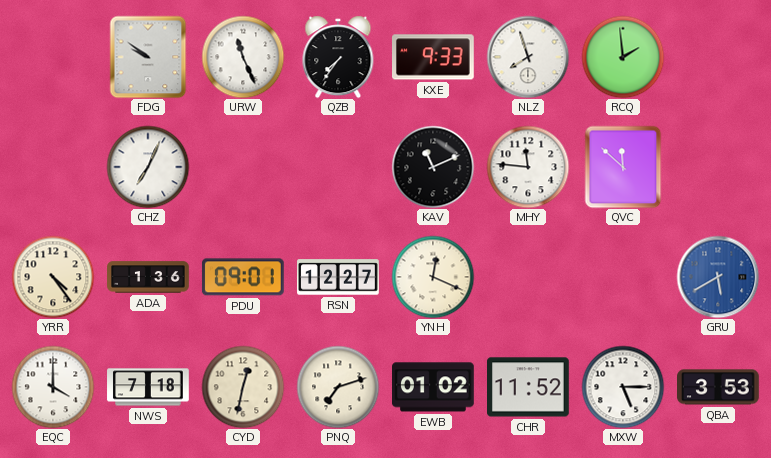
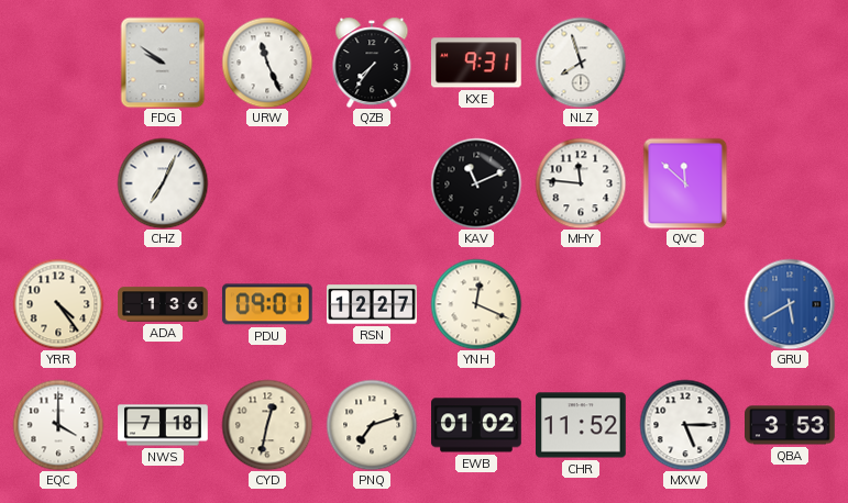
KXE: 9:33 -> 9:31 (477, 63)
RCQ: 1:59 -> none (623, 57)
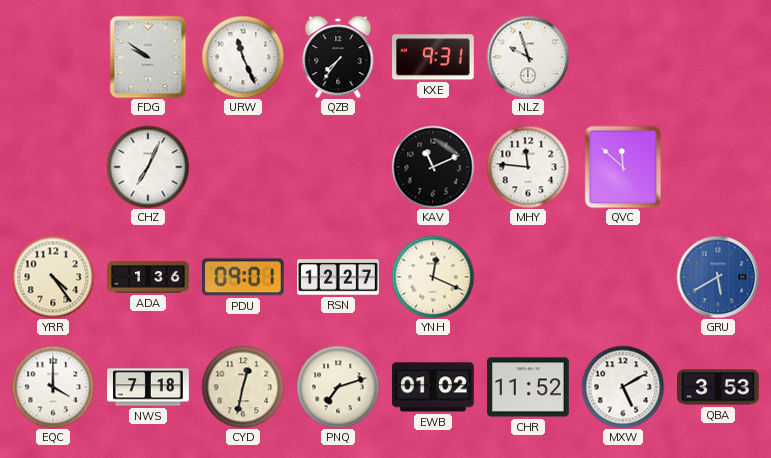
NLZ: 7:57 -> 9:57 (528, 57)
MXW: 5:15 -> 5:10 (623, 387)
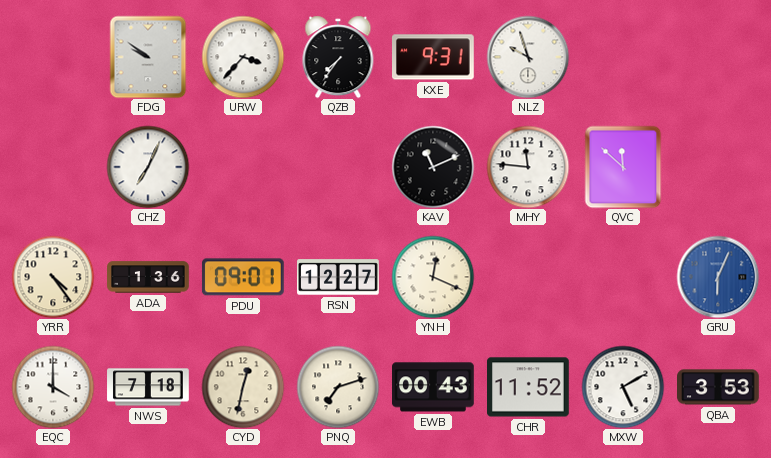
URW: 11:26 -> 3:37 (243, 57)
GRU: 5:40 -> 6:04 (718, 277)
EWB: 01:02 -> 00:43 (434, 387)
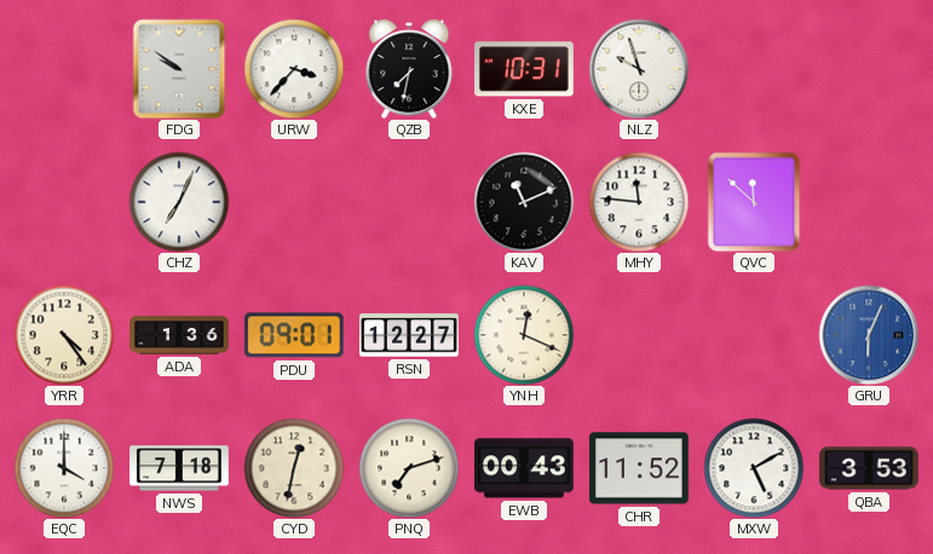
QZB: 7:36 -> 7:32 (409, 69)
KXE: 9:31 -> 10:31 (525, 69)
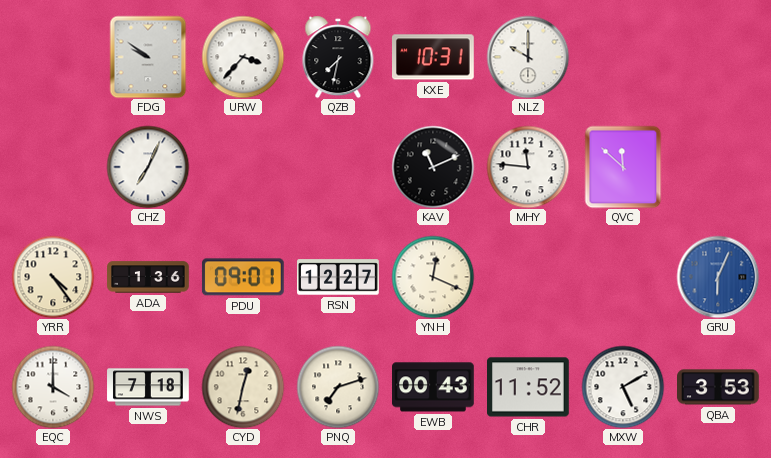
NLZ: 9:57 -> 10:00 (528, 57)
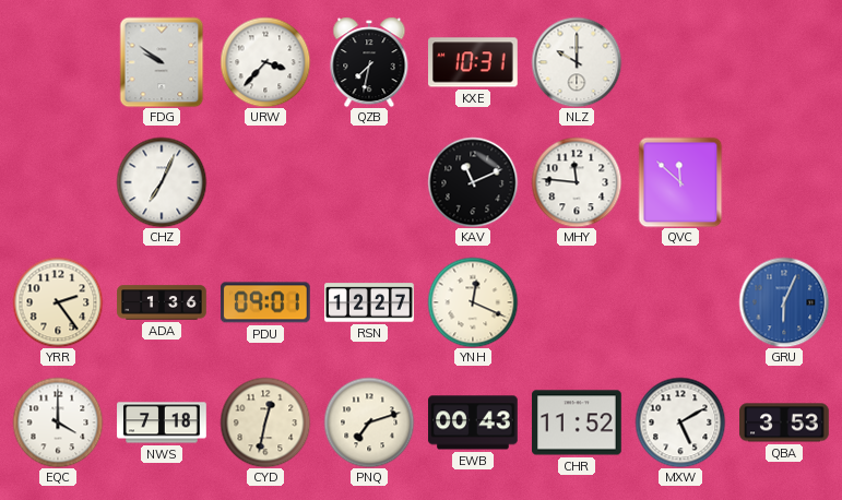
YRR: 4:24 -> 2:24 (58, 302)
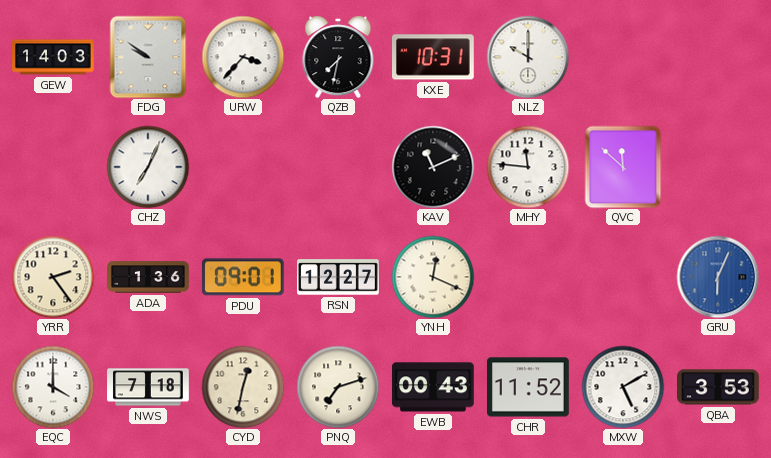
GEW: none -> 14:03 (53, 57)
